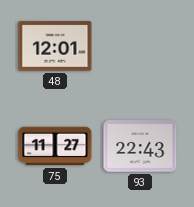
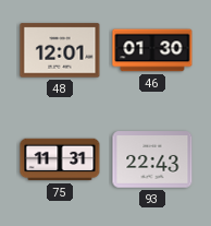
46: none -> 01:30 (152, 50)
75: 11:27 -> 11:31 (60, 159)
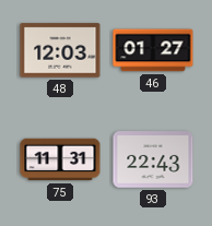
48: 12:01 -> 12:03 (60, 50)
46: 01:30 -> 01:27 (153, 50)
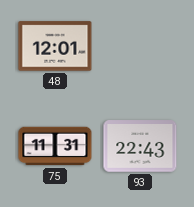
48: 12:03 -> 12:01 (55, 46)
46: 01:27 -> none (153, 50)
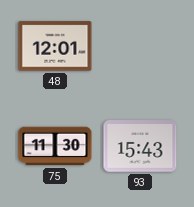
75: 11:31 -> 11:30 (55, 146)
93: 22:43 -> 15:43 (140, 146)
